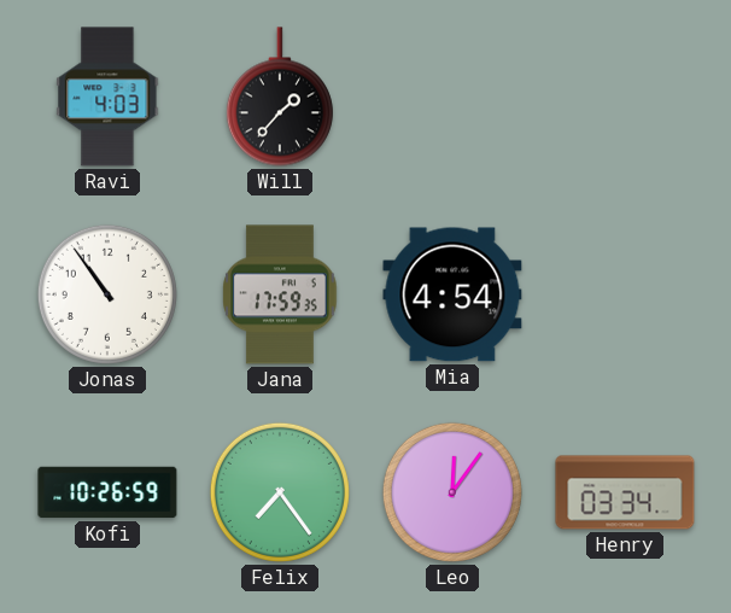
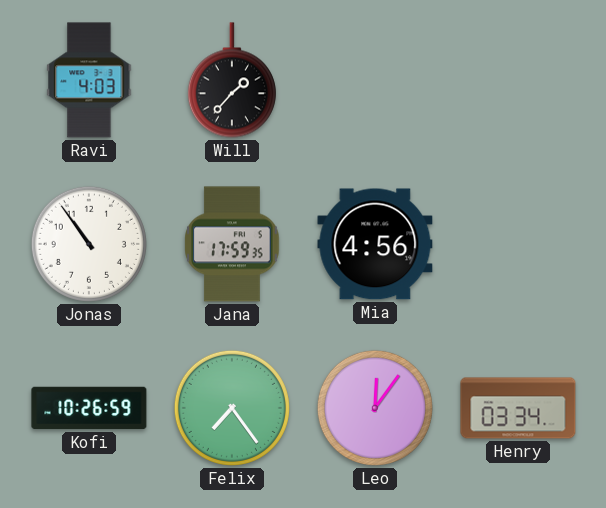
Mia: 4:54 -> 4:56 (375, 244)
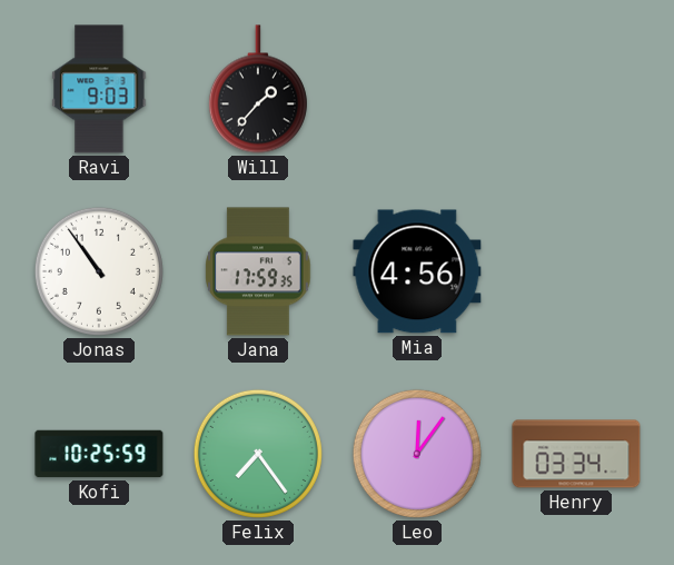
Ravi: 4:03 -> 9:03 (99, 89)
Kofi: 10:26 -> 10:25 (99, 454)
